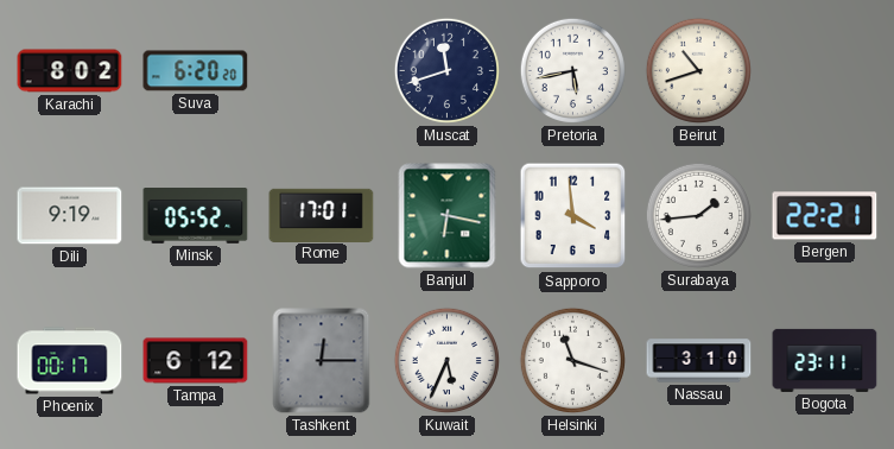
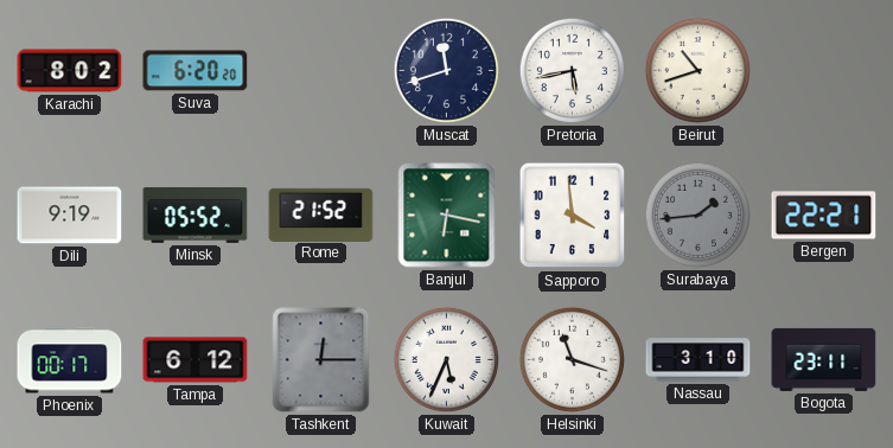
Rome: 17:01 -> 21:52 (321, 215)
Surabaya dial: white -> grey (697, 215)
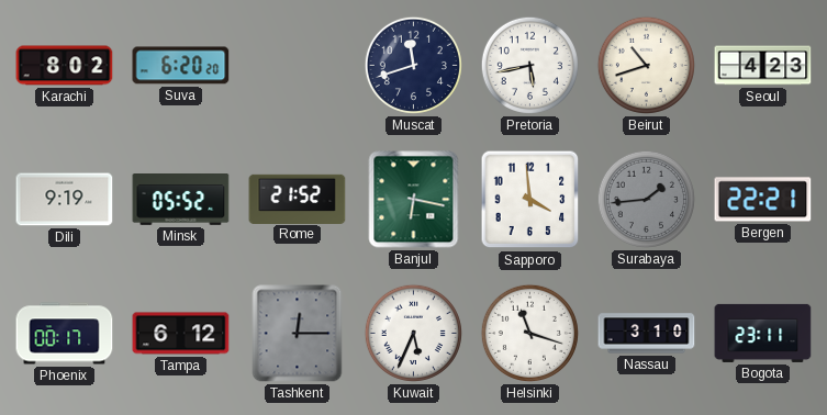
Seoul: none -> 4:23 (763, 66)
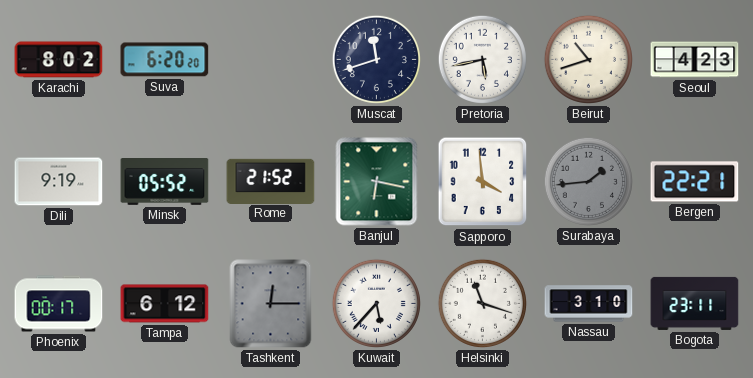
Kuwait: 5:34 -> 5:37 (376, 303)
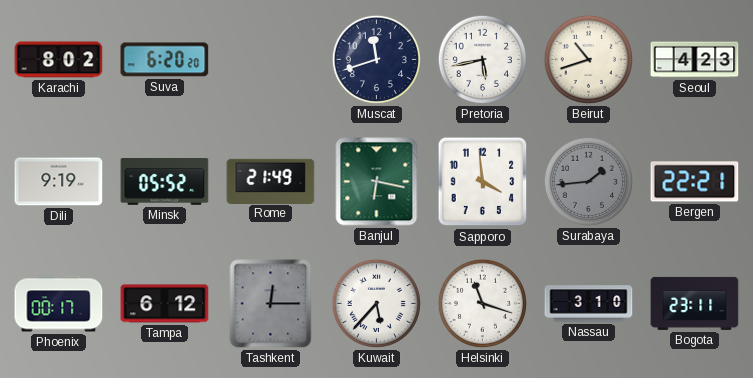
Rome: 21:52 -> 21:49 (271, 181)
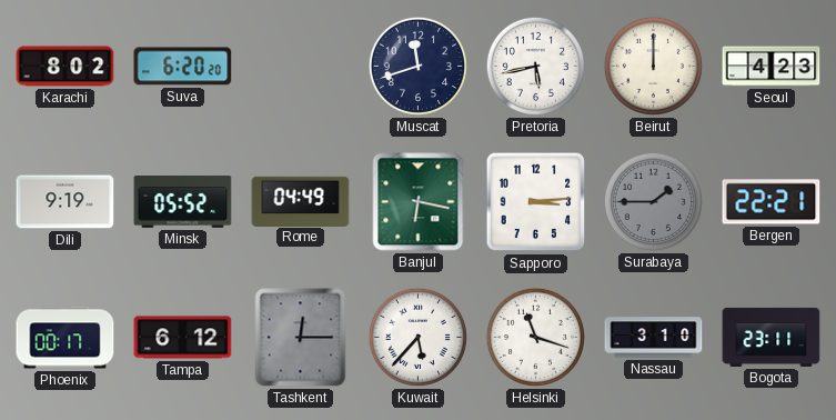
Beirut: 10:42 -> 12:00 (653, 66)
Rome: 21:49 -> 04:49 (301, 201)
Sapporo: 3:59 -> 3:14 (536, 202)
Surabaya: 1:44 -> 1:45 (653, 201)
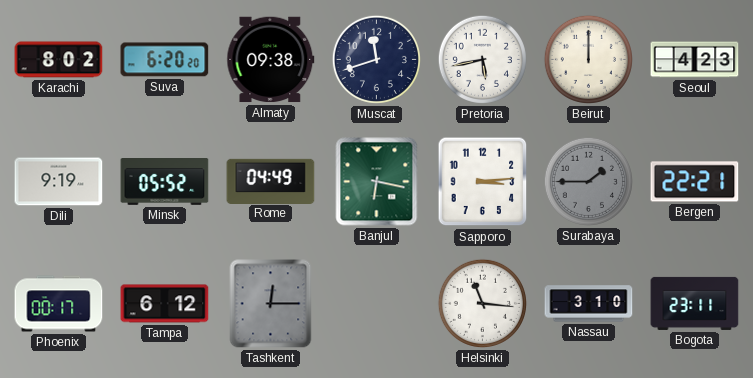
Almaty: none -> 09:38 (271, 60)
Kuwait: 5:37 -> none (417, 337)
Helsinki: 11:18 -> 11:16 (482, 303)
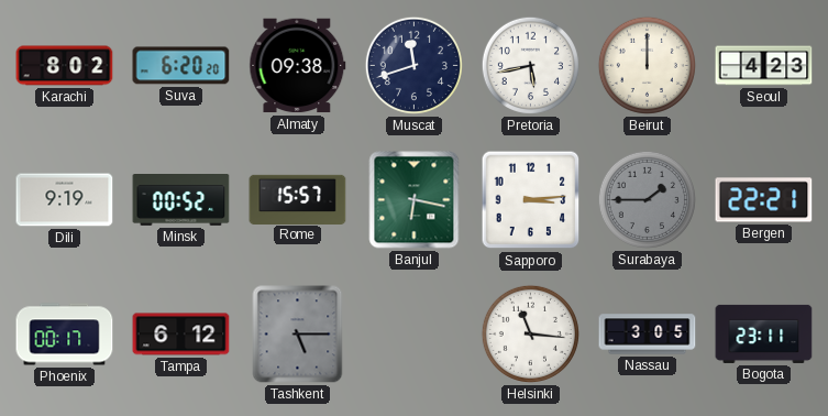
Minsk: 05:52 -> 00:52 (181, 200)
Rome: 04:49 -> 15:57 (298, 199)
Tashkent: 12:15 -> 5:15 (298, 335)
Nassau: 3:10 -> 3:05 (648, 335)
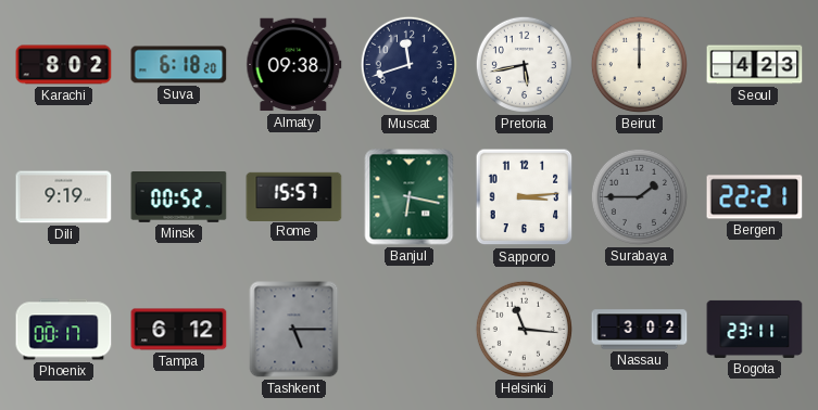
Suva: 6:20 -> 6:18 (179, 65)
Nassau: 3:05 -> 3:02 (640, 330)
